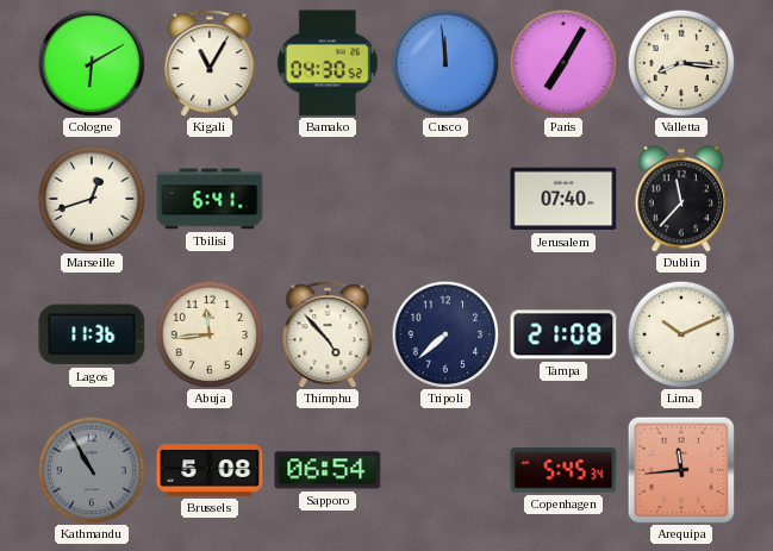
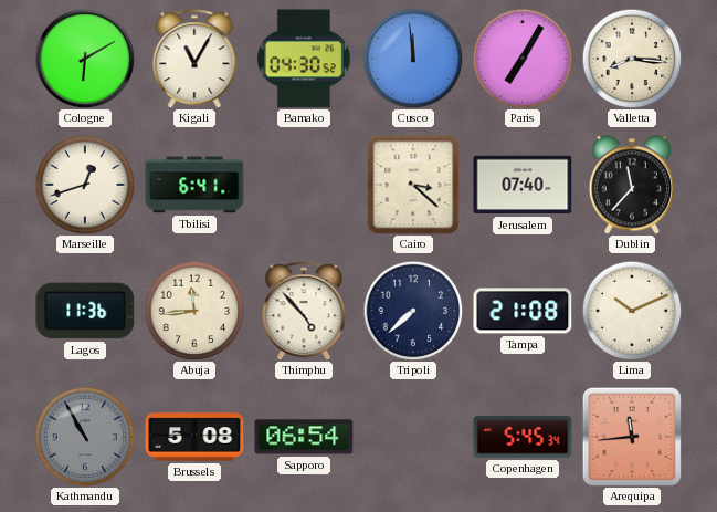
Cairo: none -> 3:22 (413, 185)
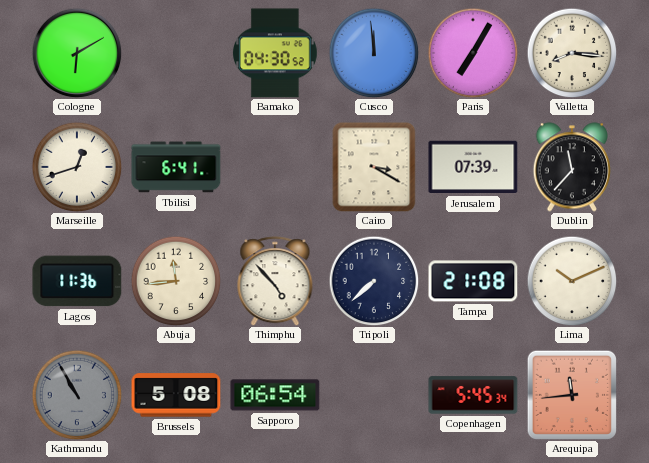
Kigali: 11:05 -> none (194, 59)
Cairo: 3:22 -> 3:20 (374, 167)
Jerusalem: 07:40 -> 07:39 (473, 167)
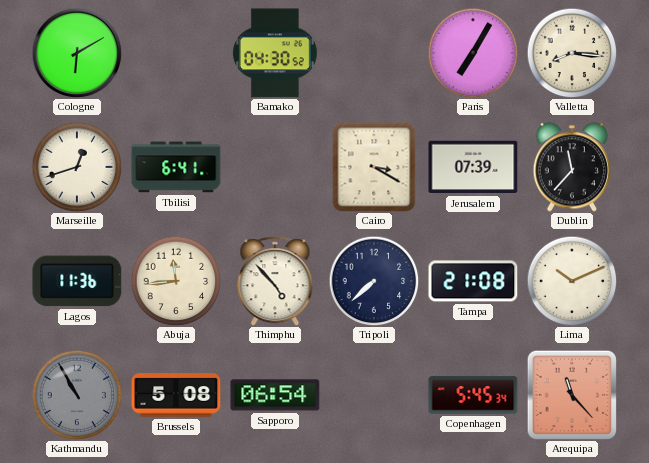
Cusco: 11:59 -> none (374, 53)
Arequipa: 11:44 -> 11:23 (571, 394)
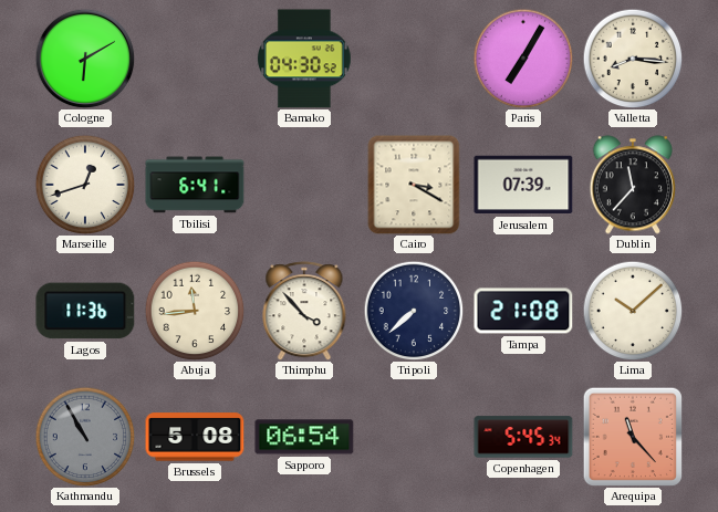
Thimphu: 4:53 -> 3:53 (304, 311)
Lima: 10:11 -> 10:08 (633, 311)
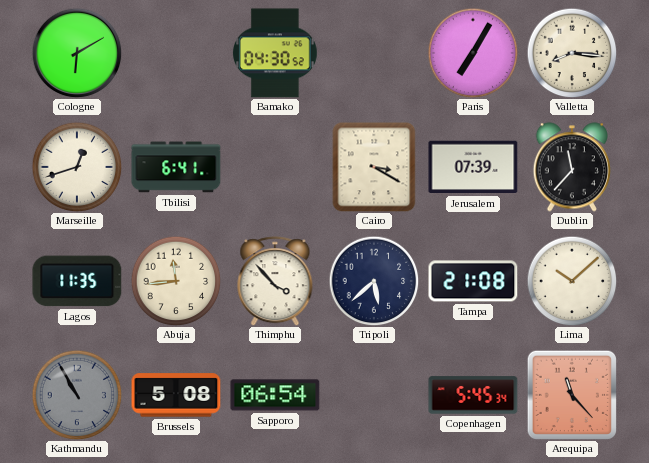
Lagos: 11:36 -> 11:35 (77, 281)
Tripoli: 7:38 -> 5:38 (374, 281)
